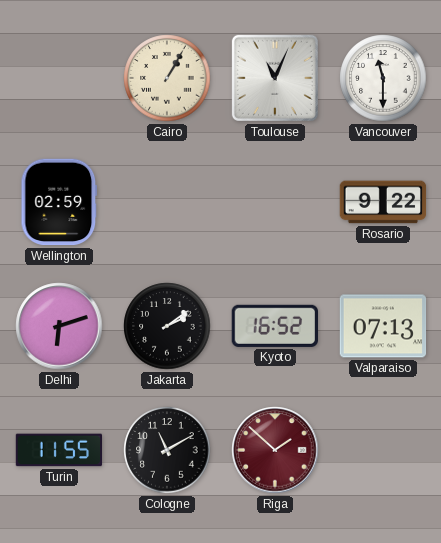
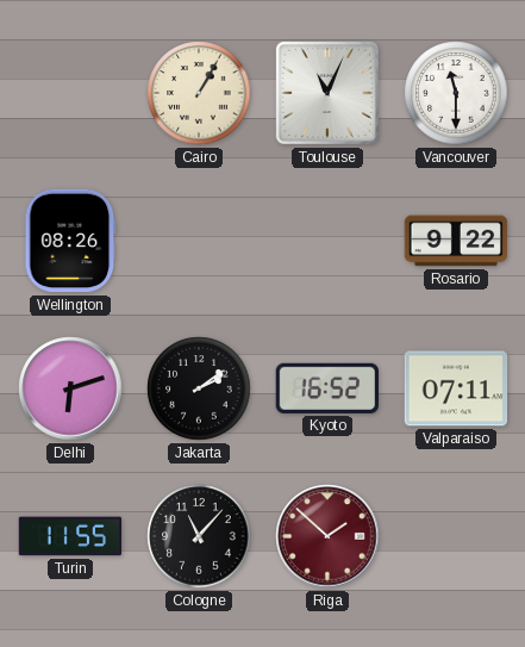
Wellington: 02:59 -> 08:26 (70, 241)
Valparaiso: 07:13 -> 07:11 (456, 388)
Cologne: 11:10 -> 11:07 (199, 536)
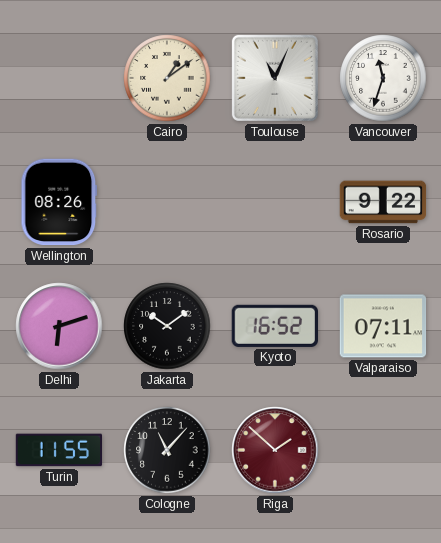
Cairo: 1:05 -> 1:09 (167, 78)
Vancouver: 11:30 -> 11:33 (383, 78)
Jakarta: 2:09 -> 10:09 (167, 326)
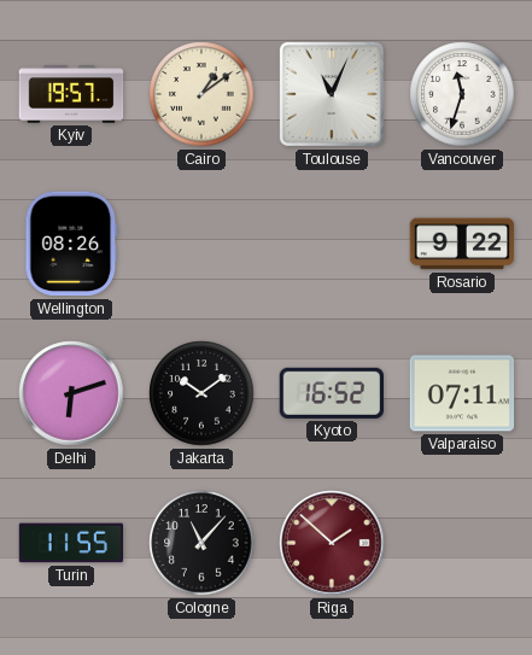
Kyiv: none -> 19:57 (71, 94)
